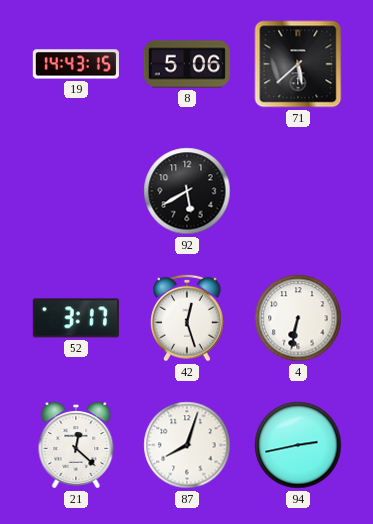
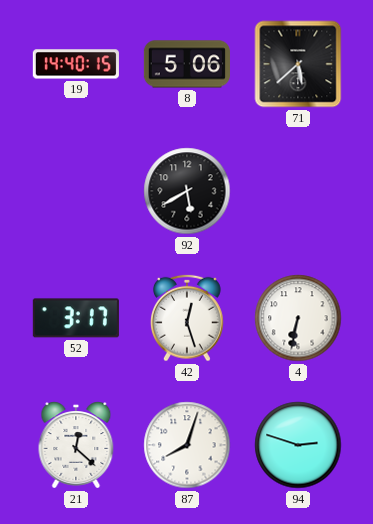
19: 14:43 -> 14:40 (76, 64)
94: 2:43 -> 2:48 (298, 445)
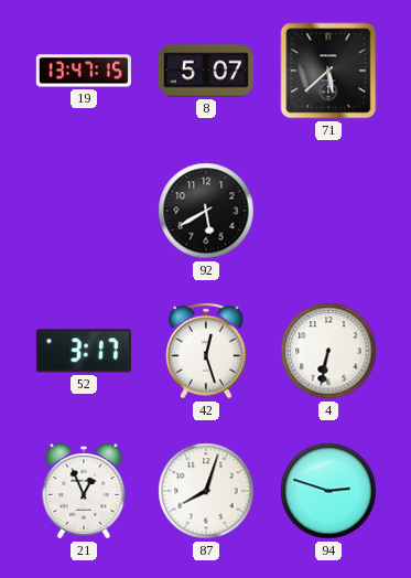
19: 14:40 -> 13:47 (84, 71)
8: 5:06 -> 5:07 (206, 71)
21: 12:22 -> 12:56 (84, 491)
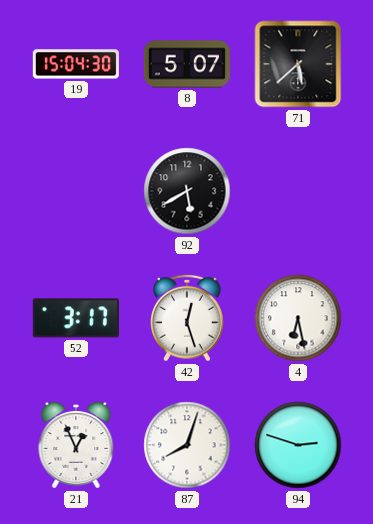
19: 13:47 -> 15:04 (76, 64)
4: 6:32 -> 6:28 (298, 318)
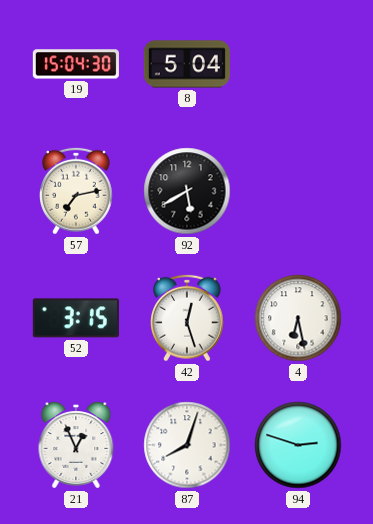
8: 5:07 -> 5:04 (187, 64)
71: 5:38 -> none (298, 64)
57: none -> 7:13 (77, 191)
52: 3:17 -> 3:15 (76, 318)
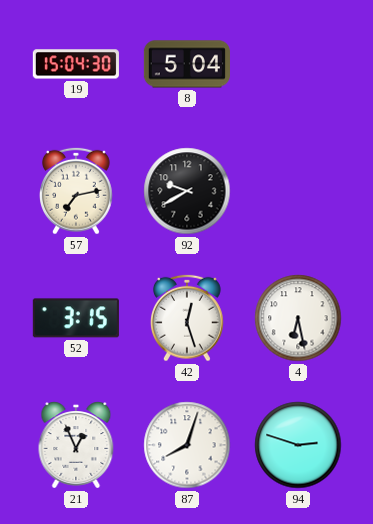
92: 5:40 -> 9:40 (187, 191)
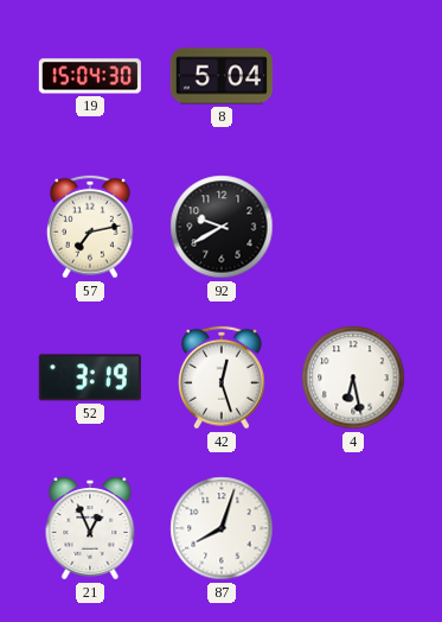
52: 3:15 -> 3:19 (90, 377)
94: 2:48 -> none (298, 445)
